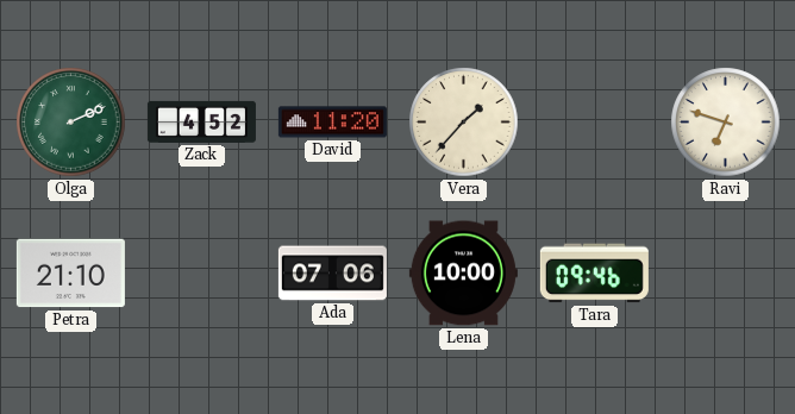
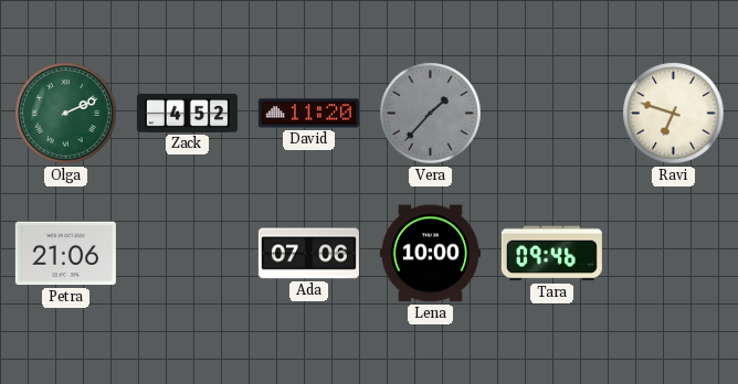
Vera dial: cream -> grey (431, 114)
Petra: 21:10 -> 21:06 (65, 254)
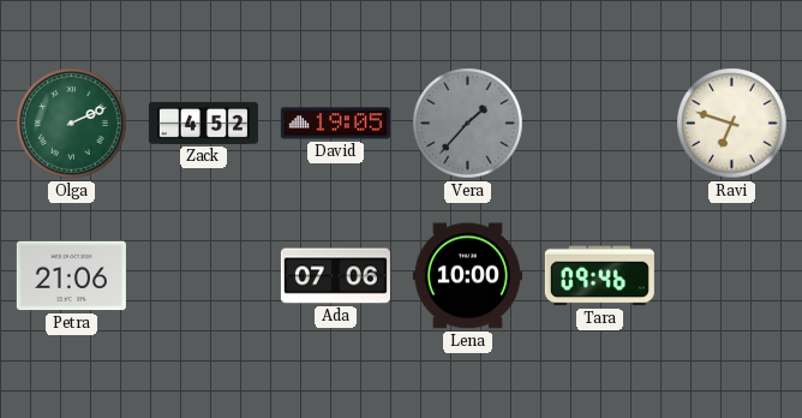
David: 11:20 -> 19:05 (335, 124)
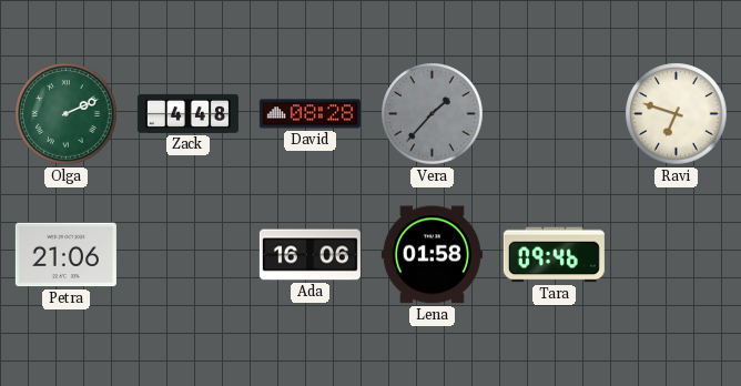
Zack: 4:52 -> 4:48 (187, 113)
David: 19:05 -> 08:28 (309, 114)
Ada: 07:06 -> 16:06 (309, 255)
Lena: 10:00 -> 01:58 (432, 255)
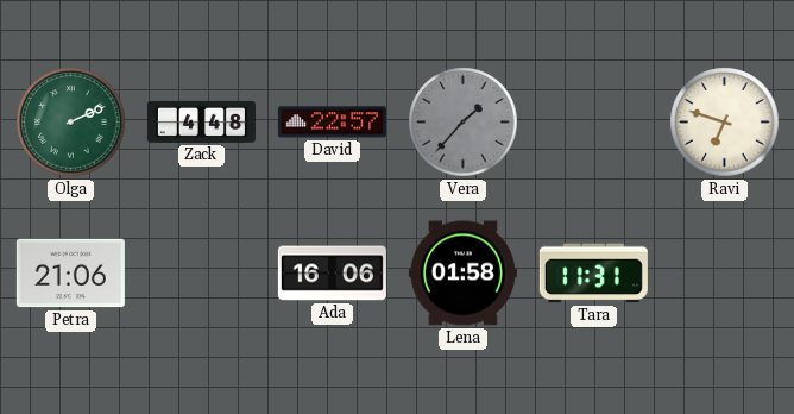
David: 08:28 -> 22:57 (332, 123)
Tara: 09:46 -> 11:31 (593, 274)
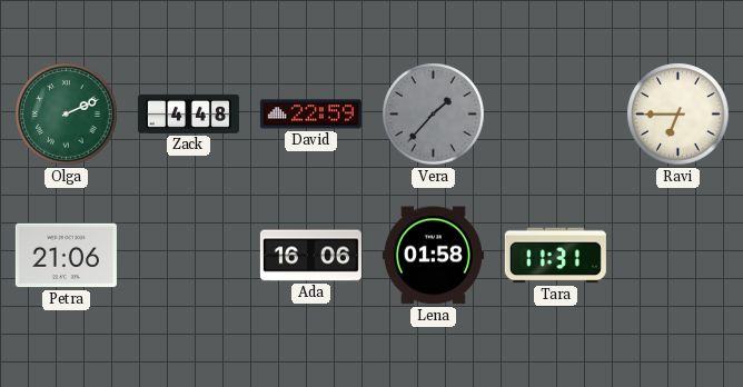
David: 22:57 -> 22:59 (310, 115)
Ravi: 6:48 -> 6:45 (678, 115)
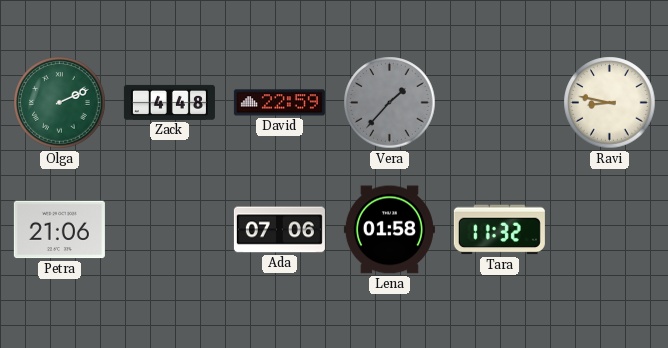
Ravi: 6:45 -> 8:47 (610, 103)
Ada: 16:06 -> 07:06 (279, 230)
Tara: 11:31 -> 11:32 (499, 230)
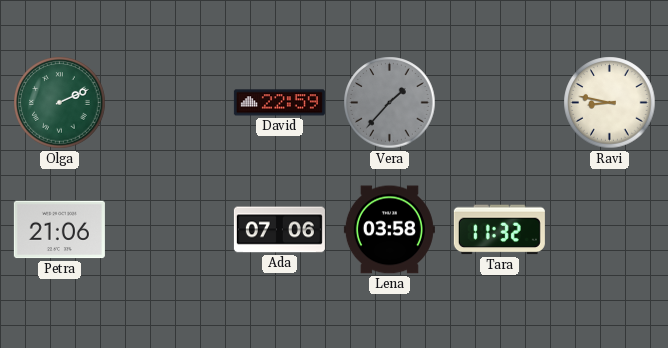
Zack: 4:48 -> none (169, 102)
Lena: 01:58 -> 03:58 (389, 230)
